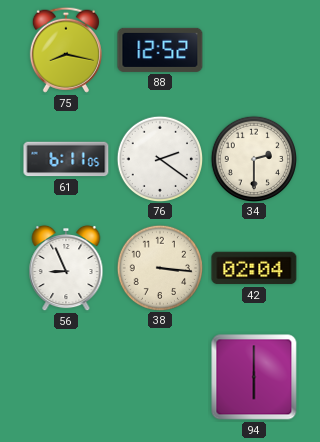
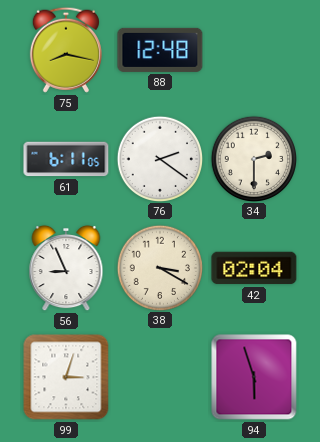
88: 12:52 -> 12:48 (160, 50)
38: 3:16 -> 3:20 (159, 267)
99: none -> 3:03 (66, 377)
94: 6:00 -> 5:57 (254, 377)
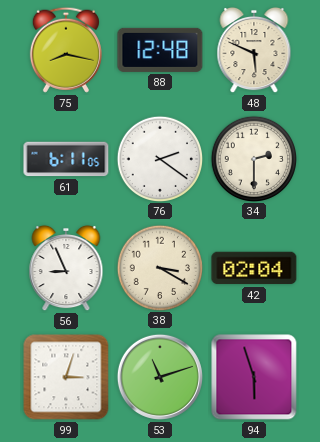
48: none -> 5:49 (254, 50)
53: none -> 11:12 (160, 377)
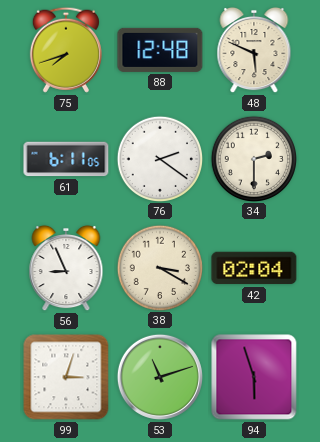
75: 8:17 -> 7:42 (66, 50)
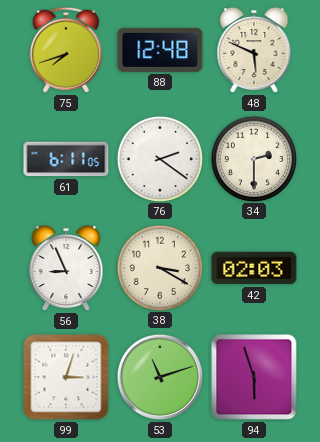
42: 02:04 -> 02:03 (254, 268)
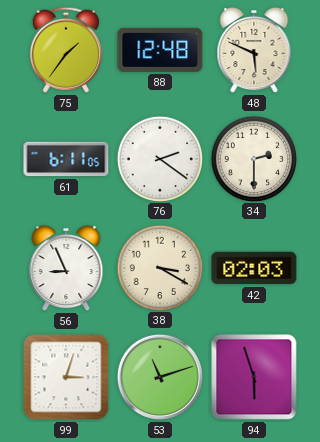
75: 7:42 -> 1:36 (66, 50)
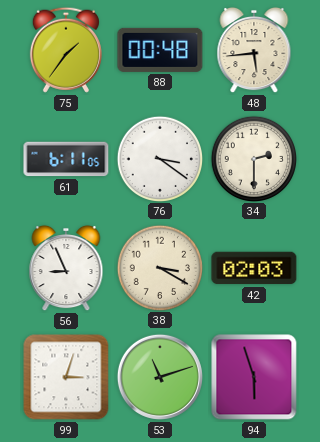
88: 12:48 -> 00:48 (160, 50)
48: 5:49 -> 5:44 (254, 50)
76: 2:21 -> 3:21 (159, 158)
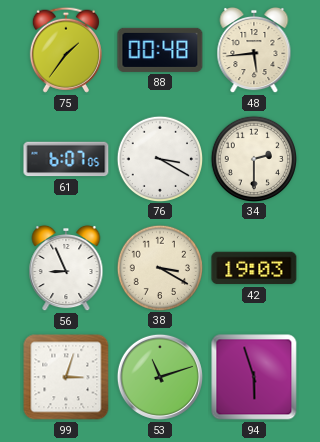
61: 6:11 -> 6:07 (66, 159)
76: 3:21 -> 3:20 (159, 158)
42: 02:03 -> 19:03 (254, 268)
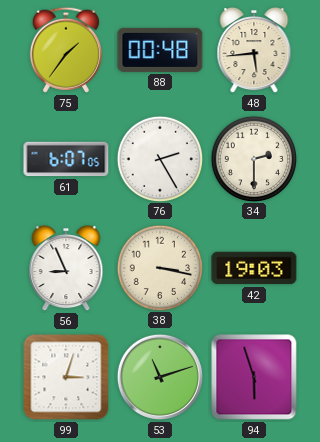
76: 3:20 -> 2:25 (159, 158)
38: 3:20 -> 3:17 (159, 267)
